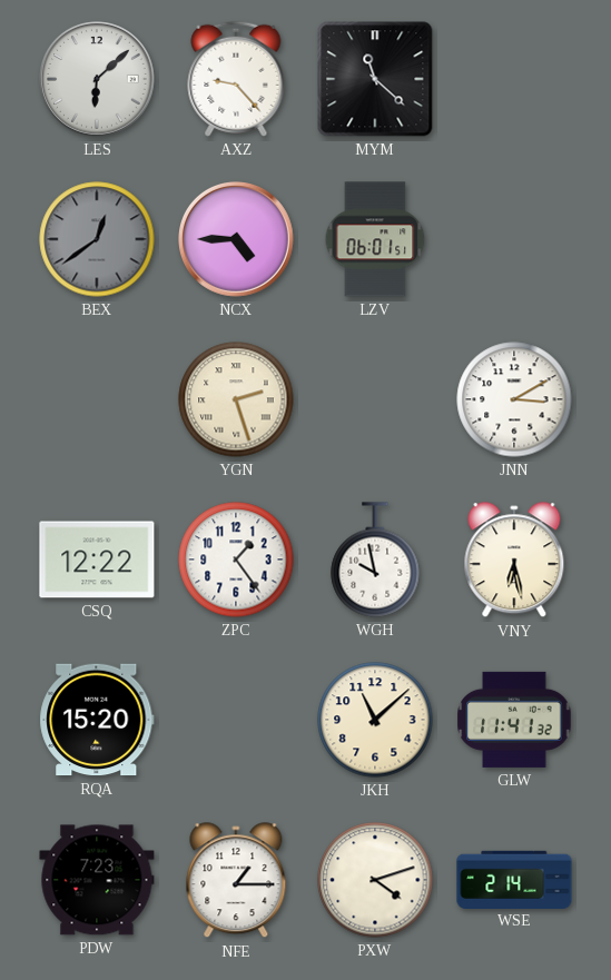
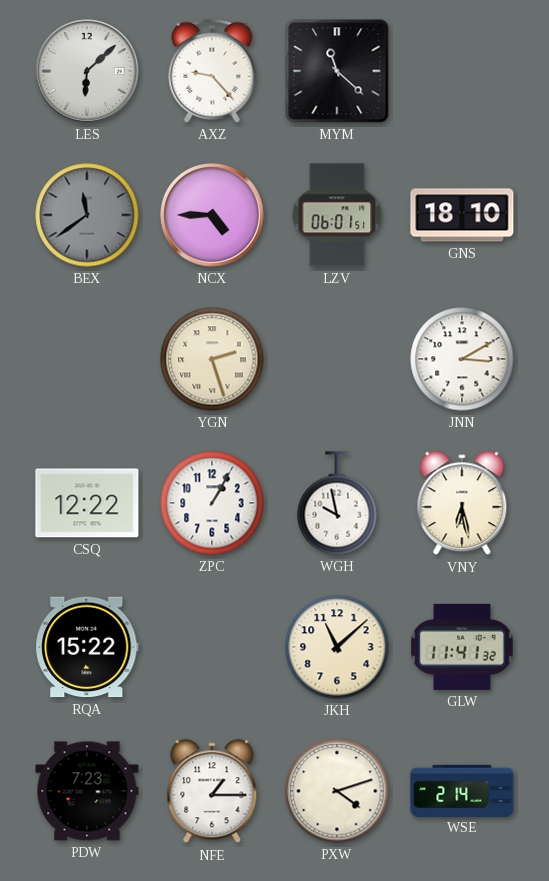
BEX: 12:39 -> 11:39 (87, 215)
GNS: none -> 18:10 (462, 215)
ZPC: 1:24 -> 1:05 (212, 503)
RQA: 15:20 -> 15:22 (87, 647)
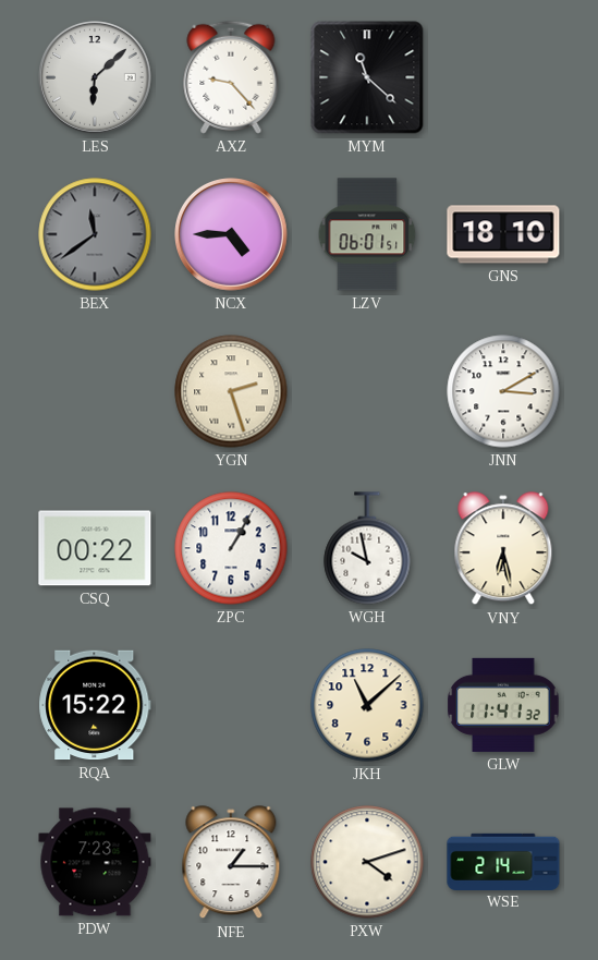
CSQ: 12:22 -> 00:22 (95, 548)
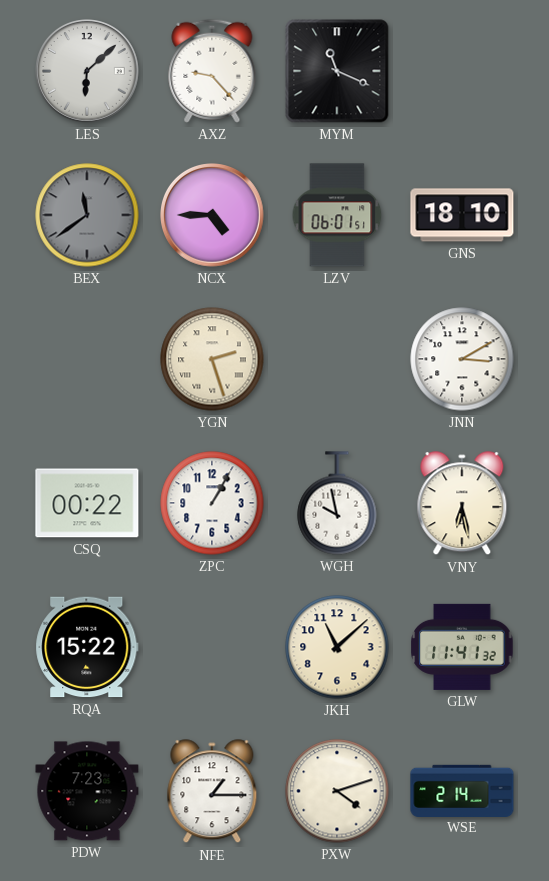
MYM: 11:22 -> 11:19 (337, 71)
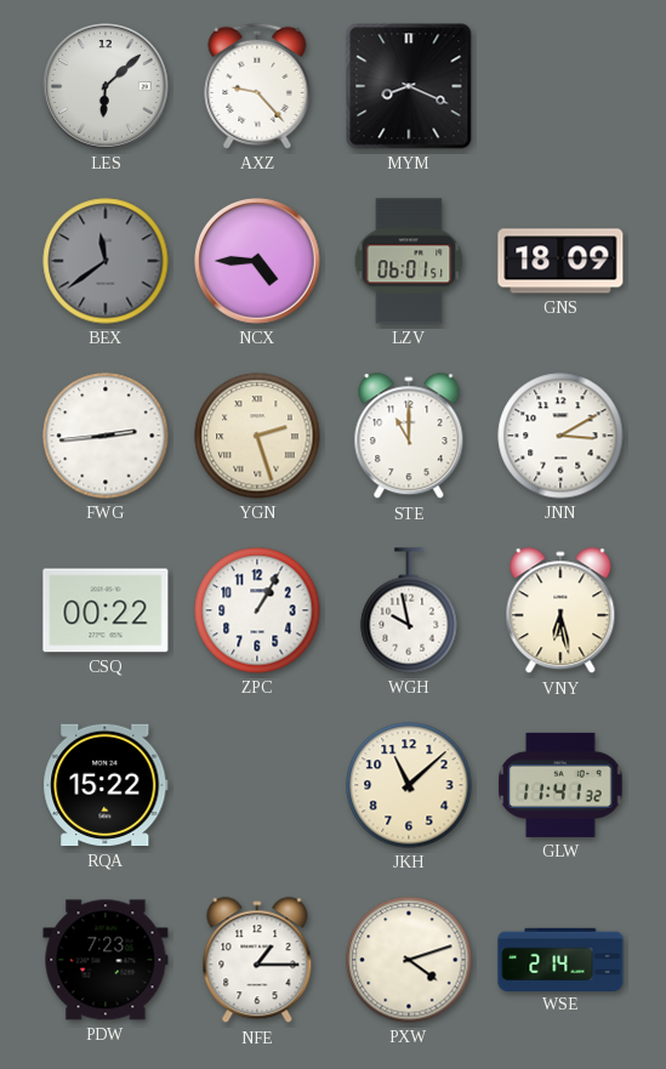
MYM: 11:19 -> 8:19 (409, 86)
GNS: 18:10 -> 18:09 (560, 261)
FWG: none -> 2:44 (106, 436)
STE: none -> 11:00 (409, 437)
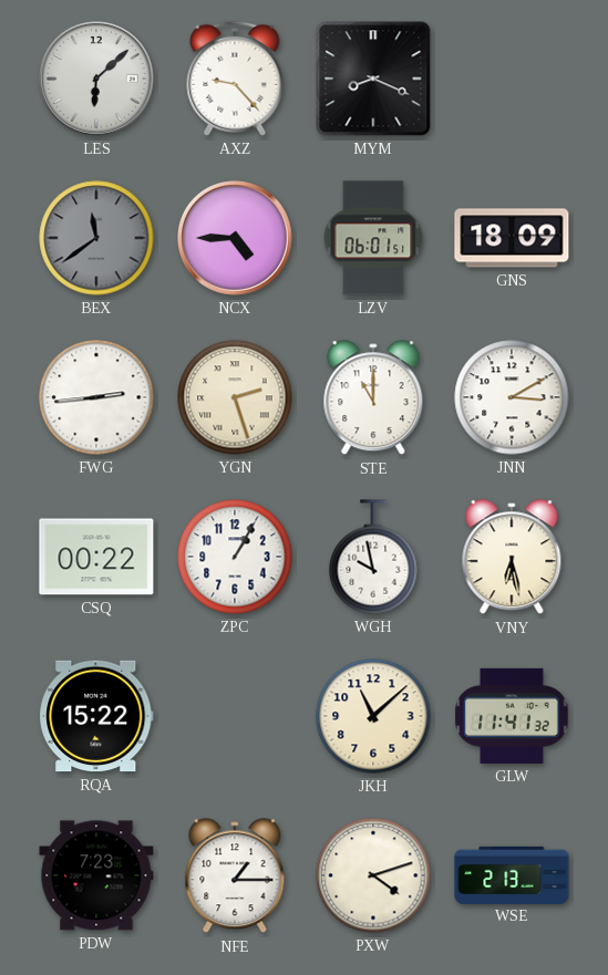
WSE: 2:14 -> 2:13 (512, 874)
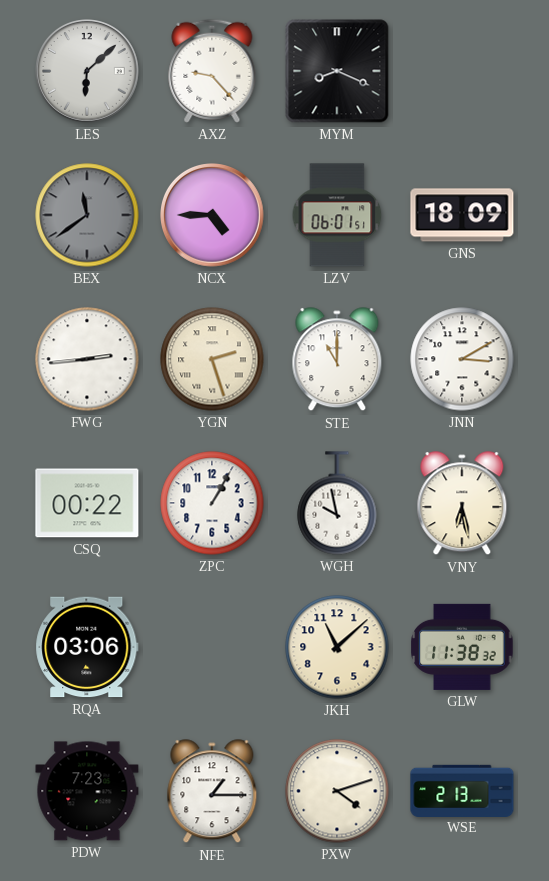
RQA: 15:22 -> 03:06 (87, 647)
GLW: 11:41 -> 11:38 (462, 647)
